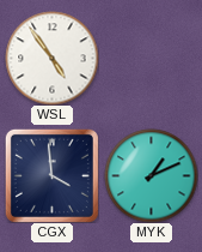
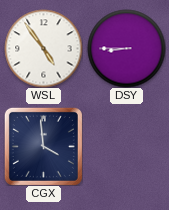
DSY: none -> 8:45 (126, 48)
MYK: 1:11 -> none (151, 175)
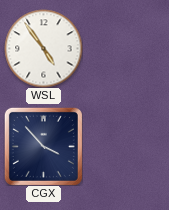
DSY: 8:45 -> none (126, 48)
CGX: 3:59 -> 3:53 (43, 146)
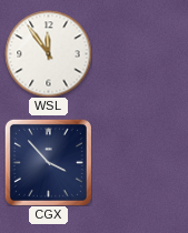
WSL: 4:54 -> 11:54 (48, 53)
